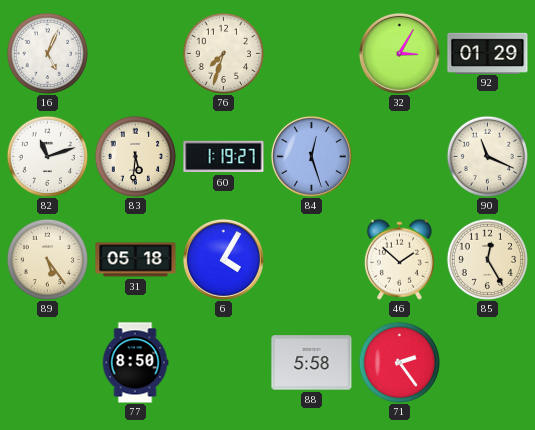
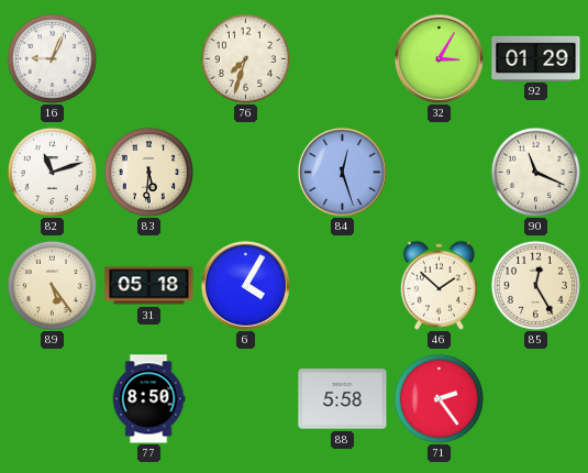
16: 5:04 -> 9:04 (52, 58)
60: 1:19 -> none (224, 157)
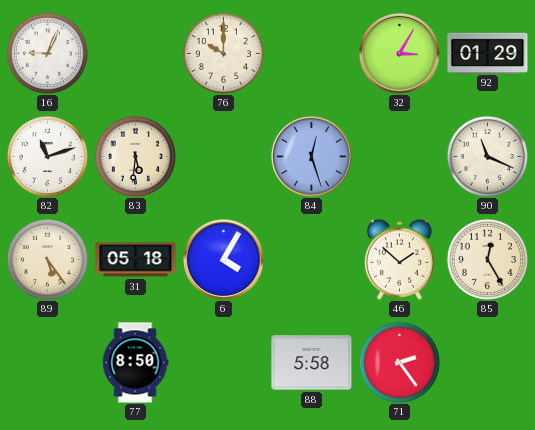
76: 7:33 -> 10:00 (223, 53)
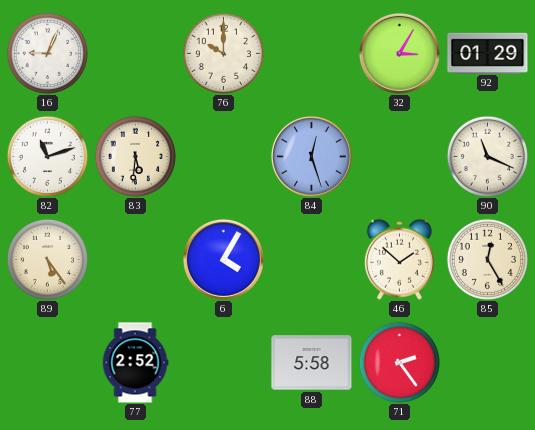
31: 05:18 -> none (136, 260)
77: 8:50 -> 2:52 (135, 363)
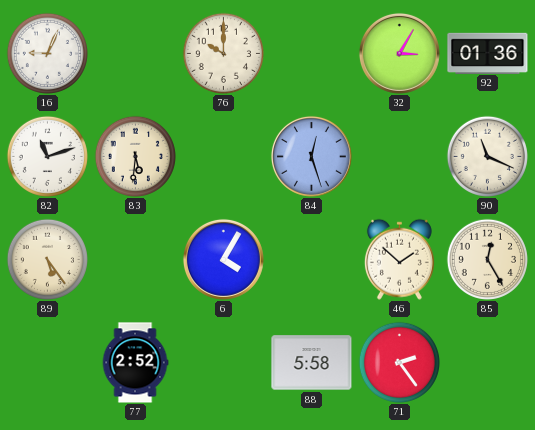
92: 01:29 -> 01:36 (488, 53)
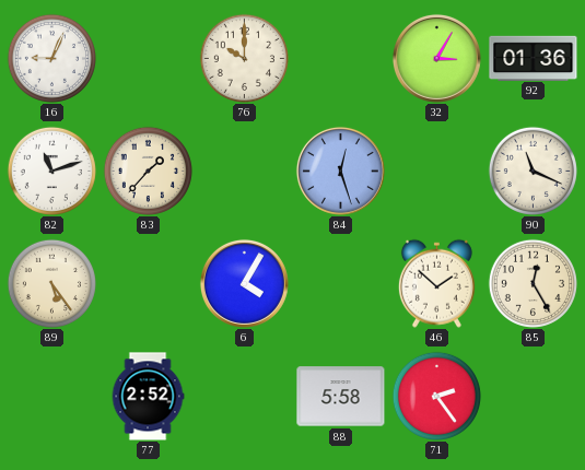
83: 5:31 -> 1:37 (148, 171)
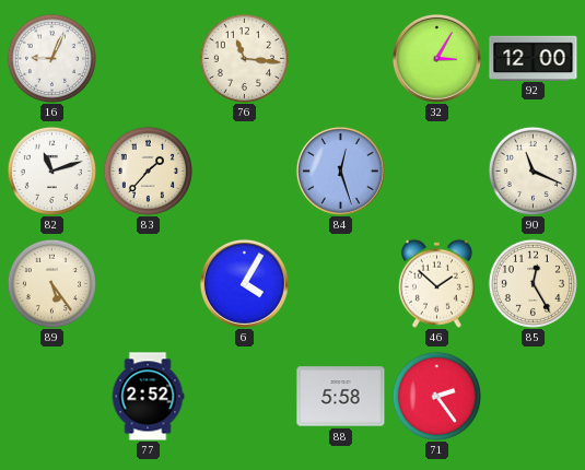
76: 10:00 -> 11:16 (244, 58)
92: 01:36 -> 12:00 (534, 58)
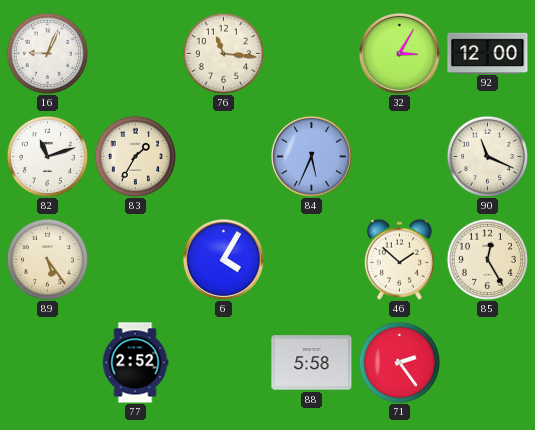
83: 1:37 -> 1:35 (135, 156)
84: 12:27 -> 5:34 (311, 156)
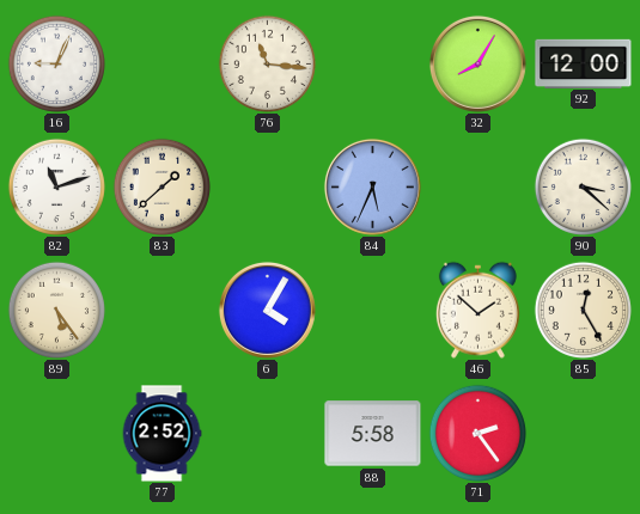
32: 3:05 -> 8:05 (477, 63)
83: 1:35 -> 1:38 (161, 186)
90: 11:19 -> 3:22 (583, 186)
